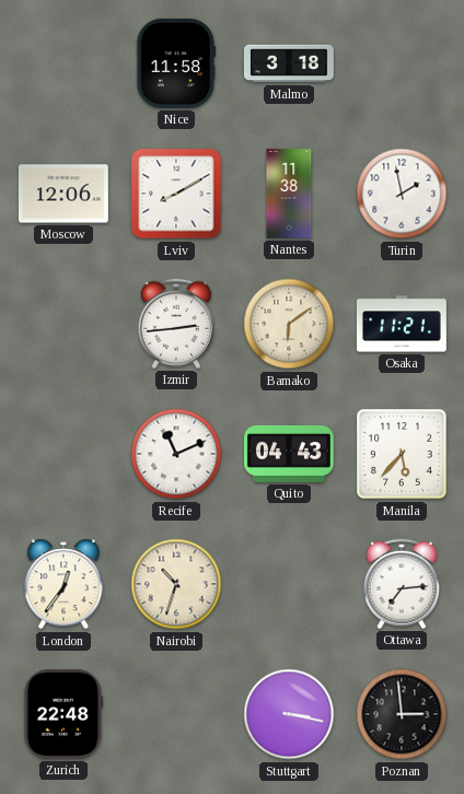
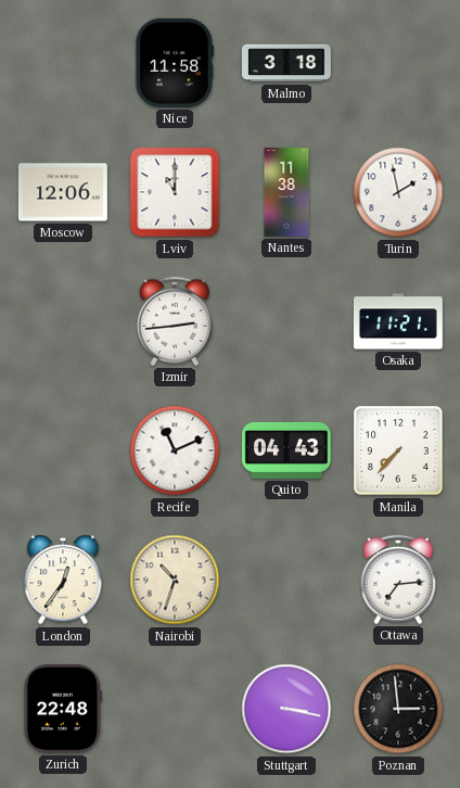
Lviv: 8:10 -> 11:00 (175, 192)
Bamako: 6:09 -> none (289, 324)
Manila: 5:37 -> 7:37 (399, 452)
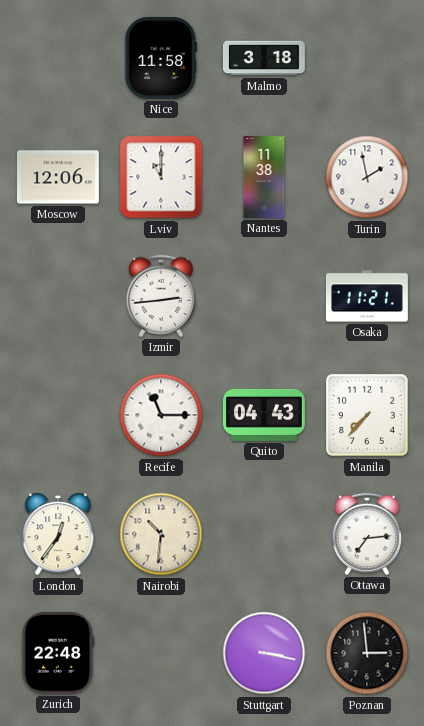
Recife: 11:11 -> 11:15 (161, 415)
Nairobi: 10:33 -> 10:31 (161, 534)
